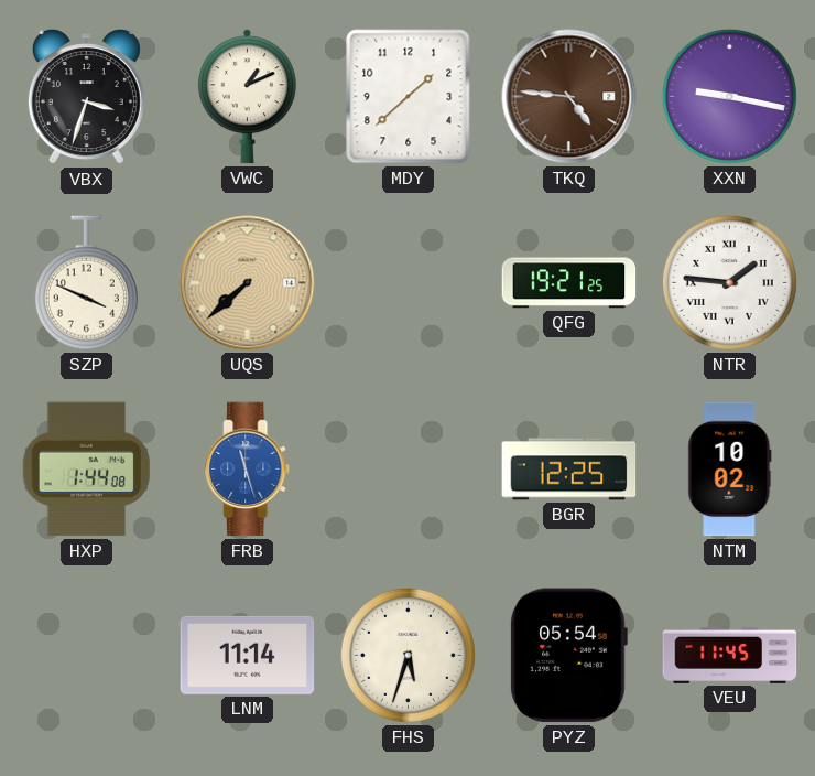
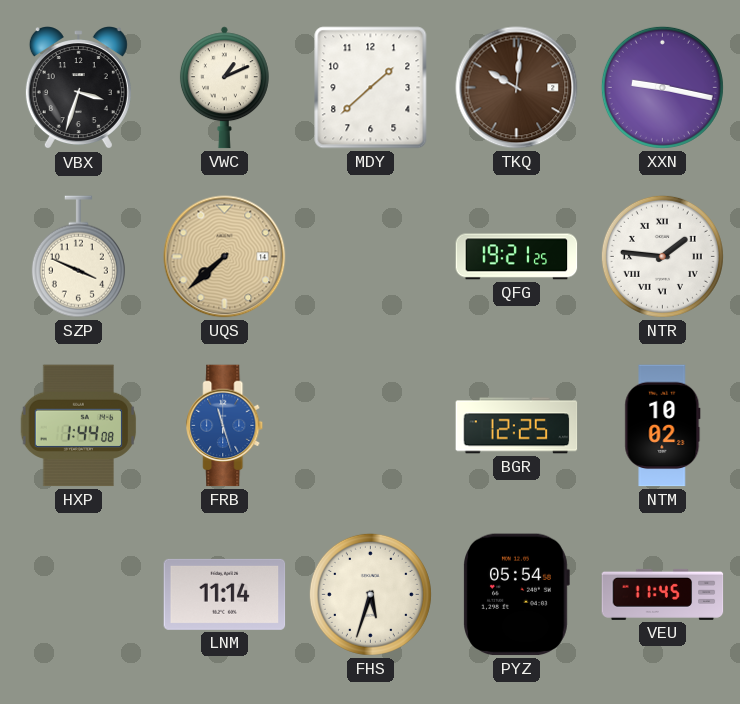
TKQ: 4:46 -> 10:01 (517, 88)
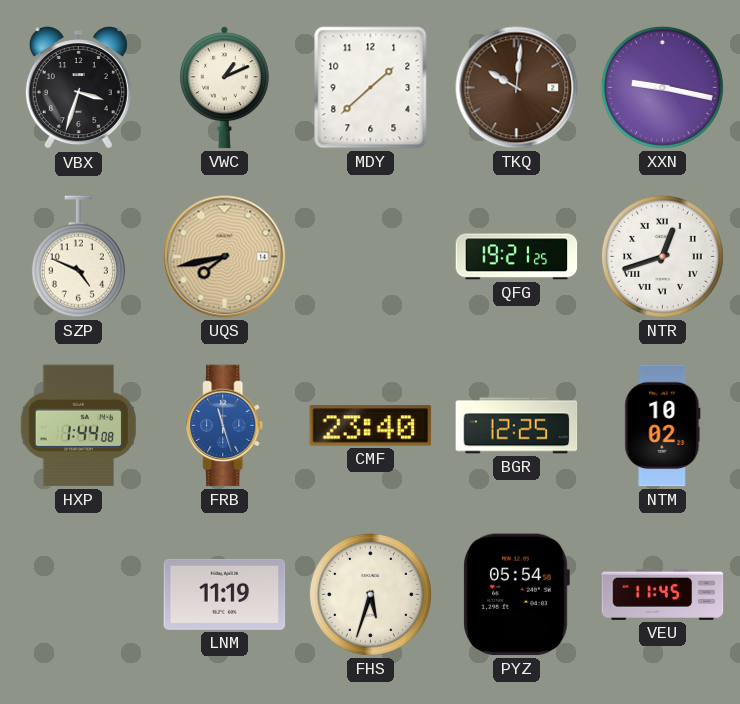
SZP: 3:49 -> 4:49 (78, 257)
UQS: 7:38 -> 7:43 (225, 257)
NTR: 1:46 -> 12:42 (662, 256)
CMF: none -> 23:40 (371, 426)
LNM: 11:14 -> 11:19 (225, 594)
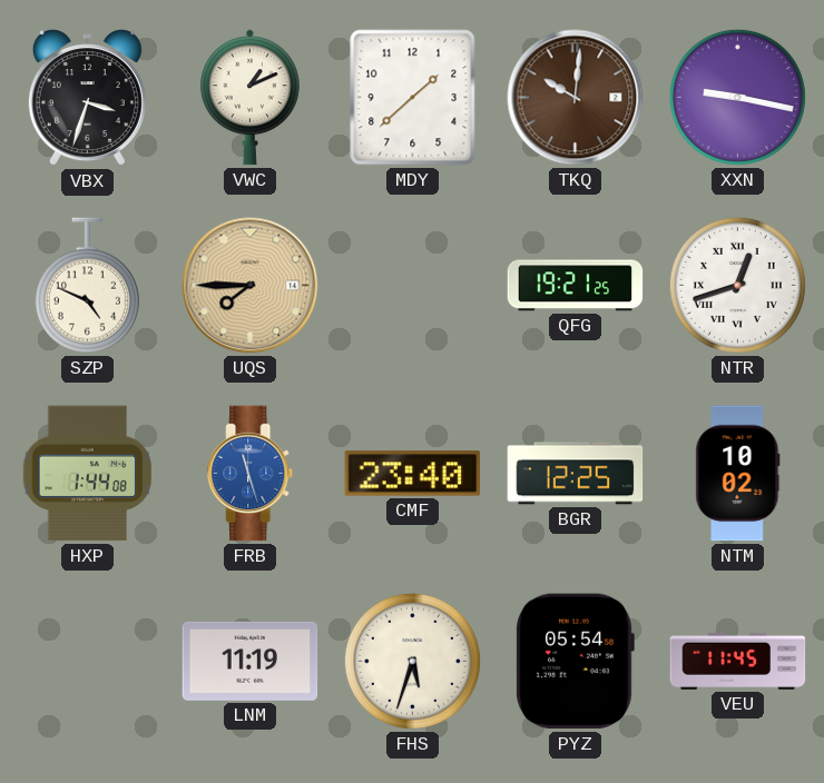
UQS: 7:43 -> 7:45 (251, 286)
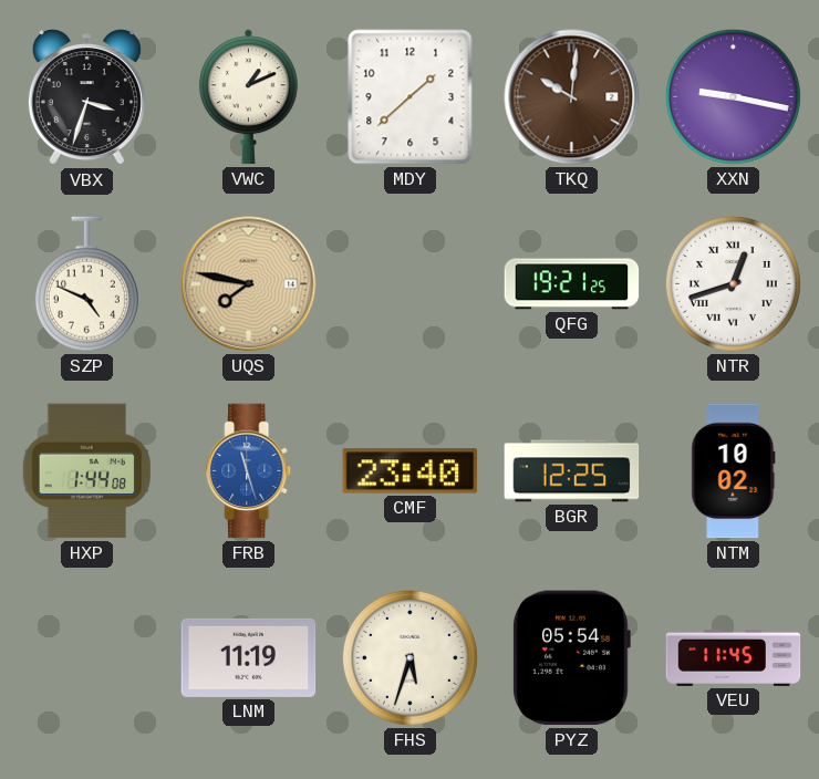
UQS: 7:45 -> 7:47 (249, 284)
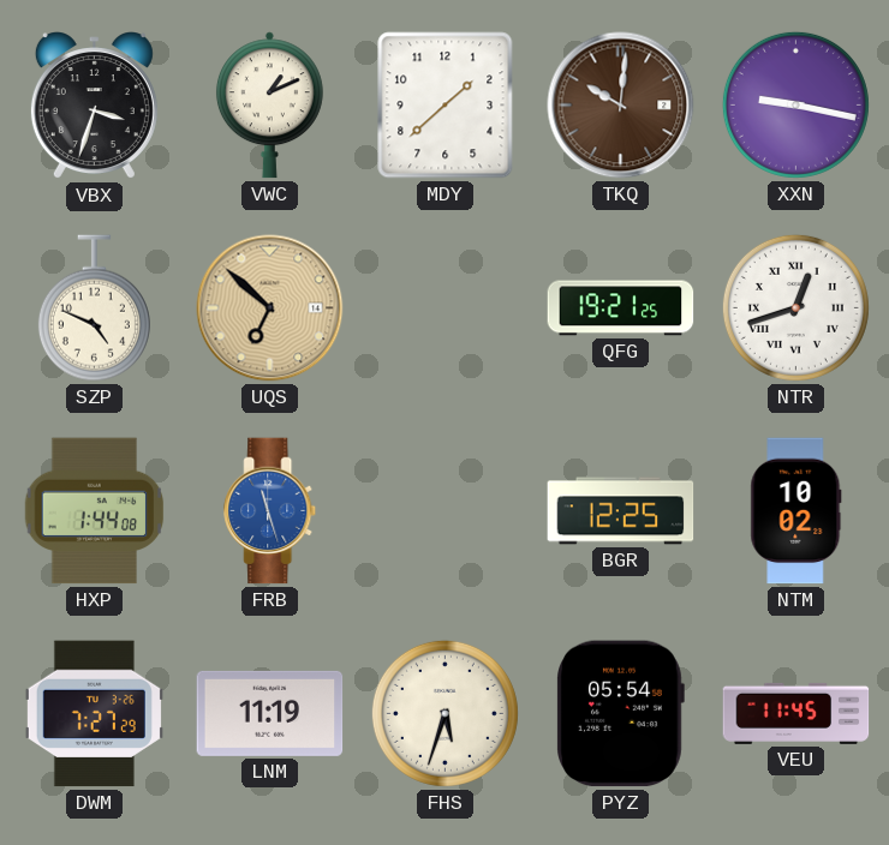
UQS: 7:47 -> 6:52 (270, 308)
CMF: 23:40 -> none (411, 471)
DWM: none -> 7:27 (94, 714)
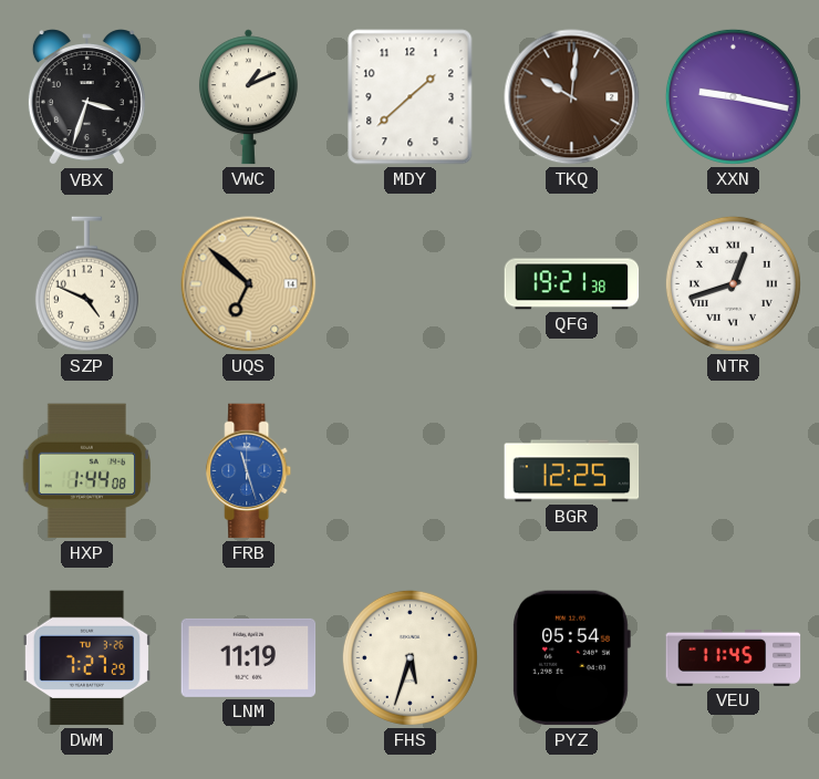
QFG: 19:21:25 -> 19:21:38 (572, 284)
NTM: 10:02 -> none (796, 511)
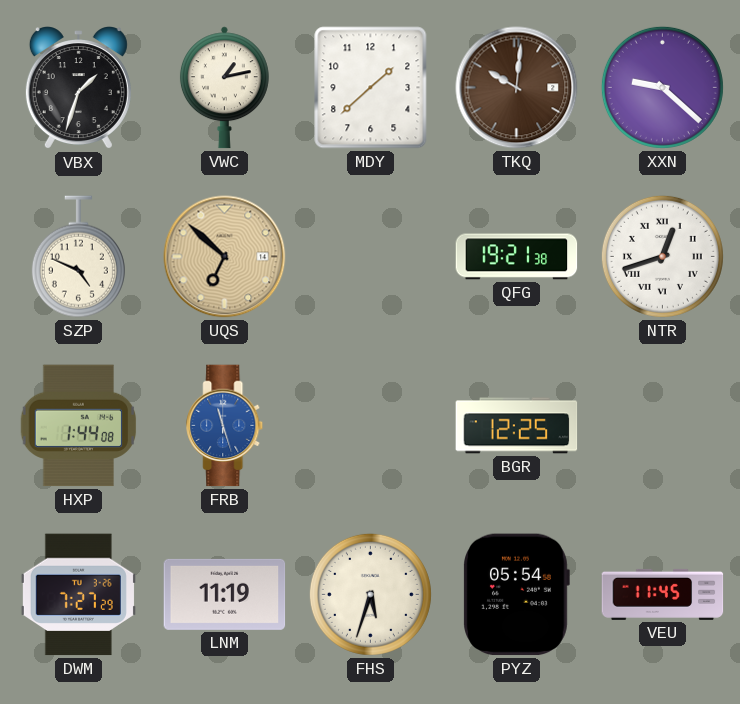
VBX: 3:33 -> 1:33 (78, 88)
VWC: 1:11 -> 1:13 (224, 88)
XXN: 9:17 -> 9:22 (662, 87)
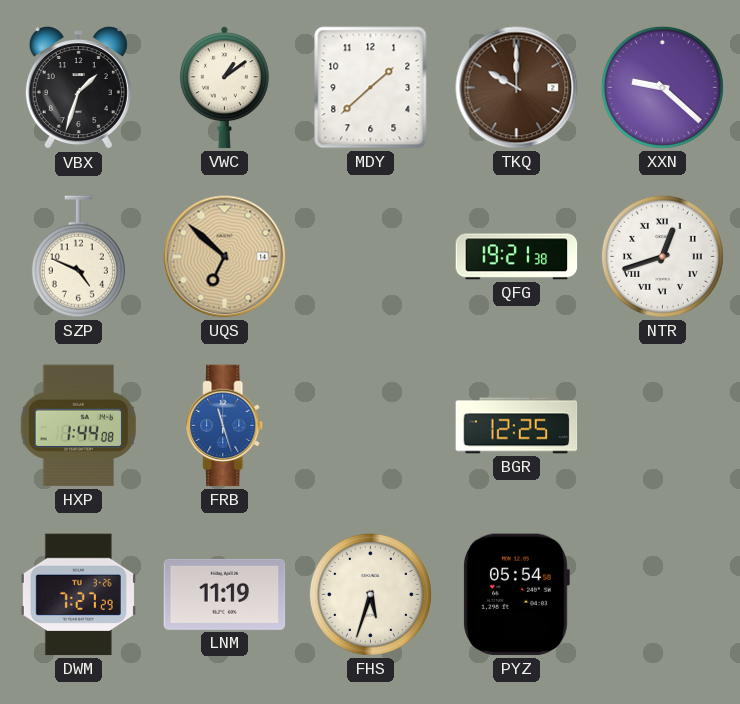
VWC: 1:13 -> 1:09 (224, 88)
TKQ: 10:01 -> 10:00 (517, 88)
VEU: 11:45 -> none (663, 594)
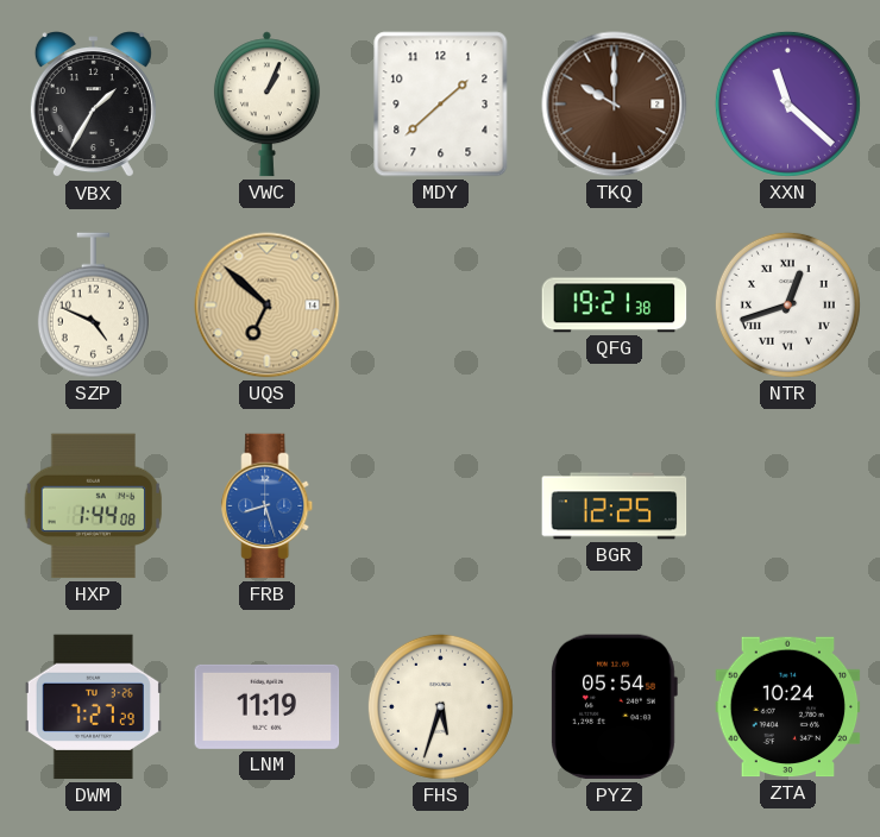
VBX: 1:33 -> 1:35 (93, 105)
VWC: 1:09 -> 1:04 (266, 105)
XXN: 9:22 -> 11:22 (787, 103)
FRB: 11:27 -> 8:27 (268, 506)
ZTA: none -> 10:24 (788, 707)
